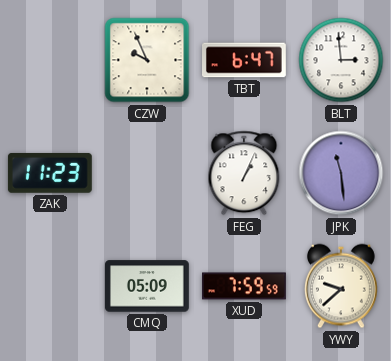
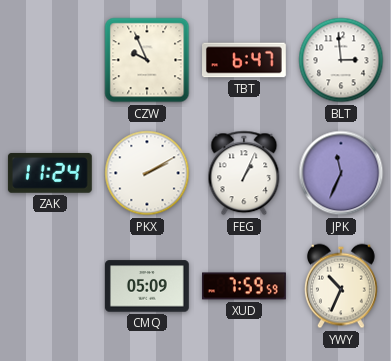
ZAK: 11:23 -> 11:24 (50, 173)
PKX: none -> 2:10 (147, 173)
JPK: 11:29 -> 11:34 (341, 173)
YWY: 9:38 -> 10:34 (341, 286)
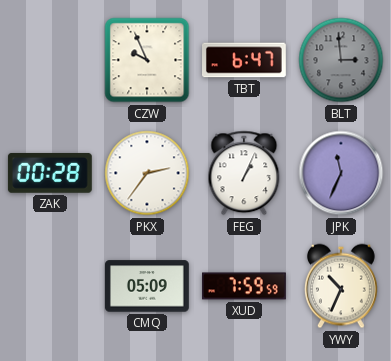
BLT dial: white -> grey (341, 60)
ZAK: 11:24 -> 00:28 (50, 173)
PKX: 2:10 -> 2:36 (147, 173)
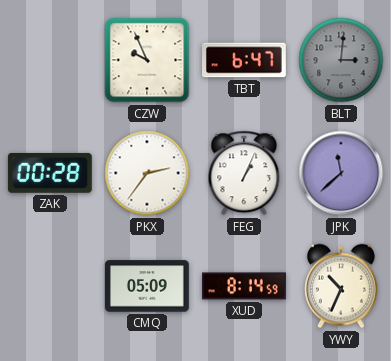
BLT: 2:59 -> 3:01 (341, 60)
JPK: 11:34 -> 11:38 (341, 173)
XUD: 7:59 -> 8:14 (245, 286)
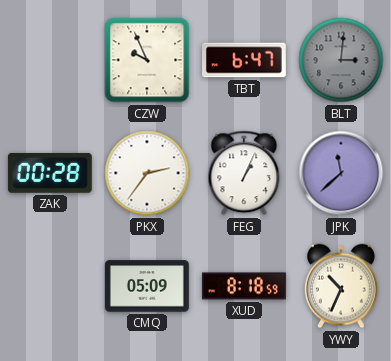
XUD: 8:14 -> 8:18 (245, 286)
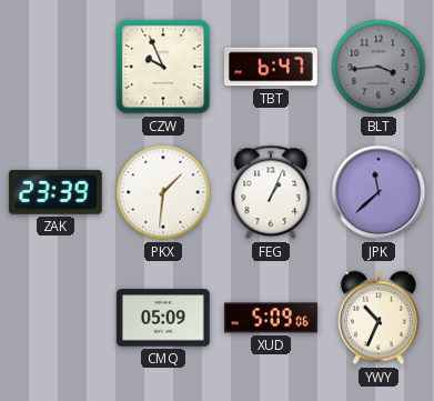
BLT: 3:01 -> 3:44 (379, 67)
ZAK: 00:28 -> 23:39 (55, 192)
PKX: 2:36 -> 1:31 (163, 192)
XUD: 8:18 -> 5:09 (272, 318)
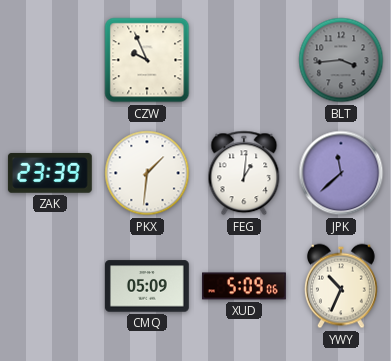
TBT: 6:47 -> none (272, 67)
FEG: 1:04 -> 1:01 (244, 173)
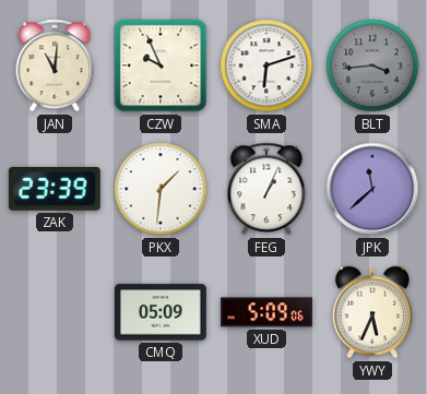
JAN: none -> 11:01 (55, 65)
SMA: none -> 6:12 (266, 65)
FEG: 1:01 -> 1:04 (266, 189)
YWY: 10:34 -> 5:34 (372, 312)
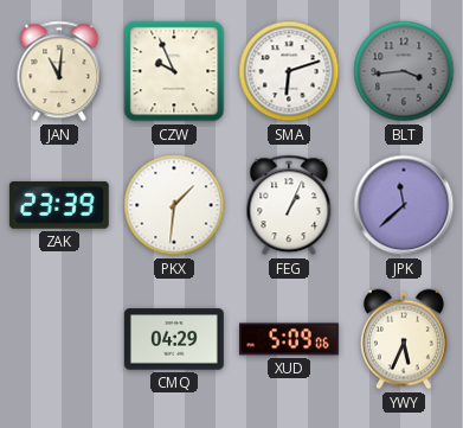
CMQ: 05:09 -> 04:29 (175, 339)
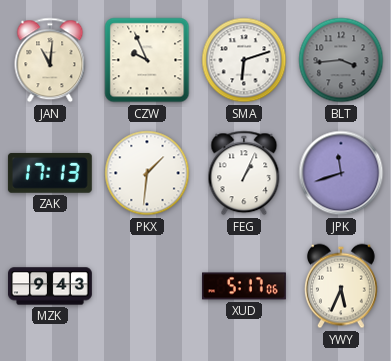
ZAK: 23:39 -> 17:13 (50, 173)
JPK: 11:38 -> 11:42 (341, 173)
MZK: none -> 9:43 (51, 286)
CMQ: 04:29 -> none (175, 339)
XUD: 5:09 -> 5:17 (245, 286)
